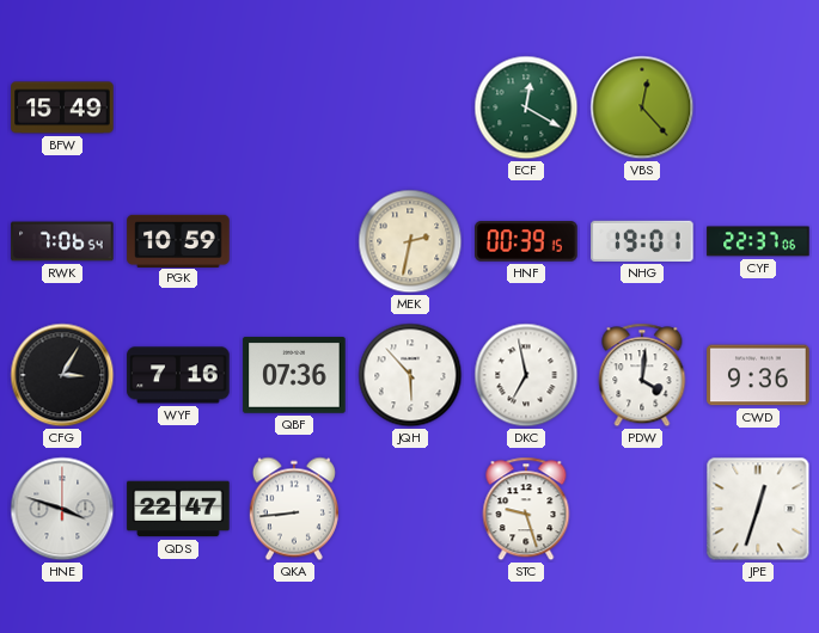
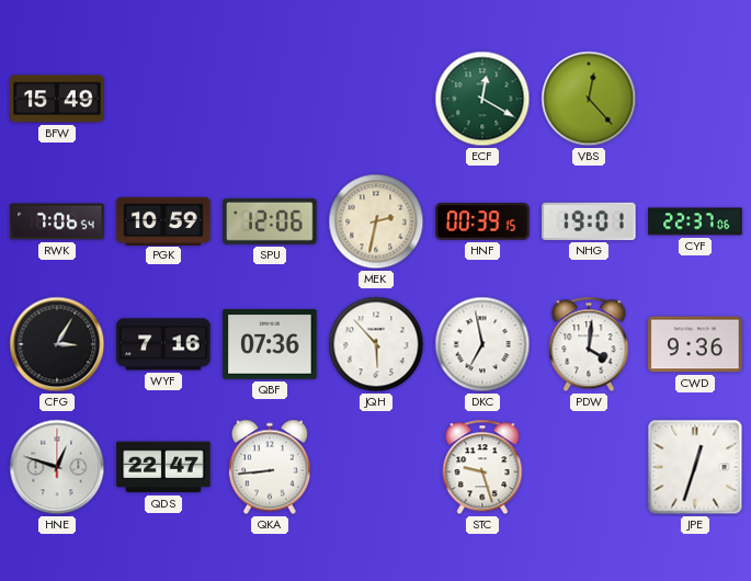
SPU: none -> 12:06 (270, 221)
HNE: 3:48 -> 12:48 (57, 467)
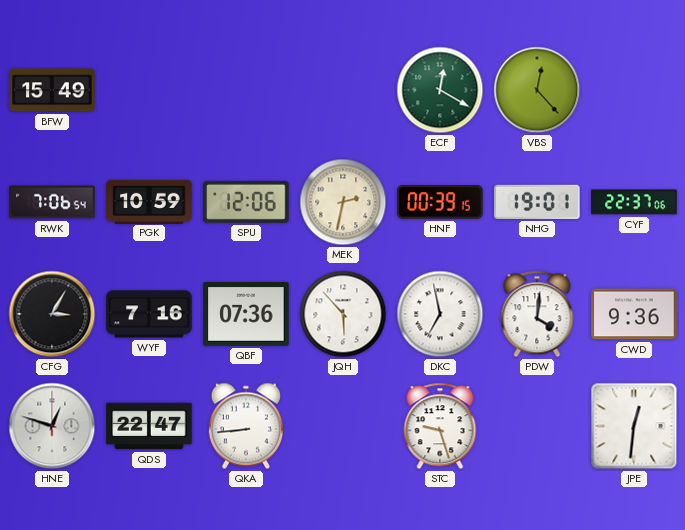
JPE: 12:33 -> 12:31 (634, 426)
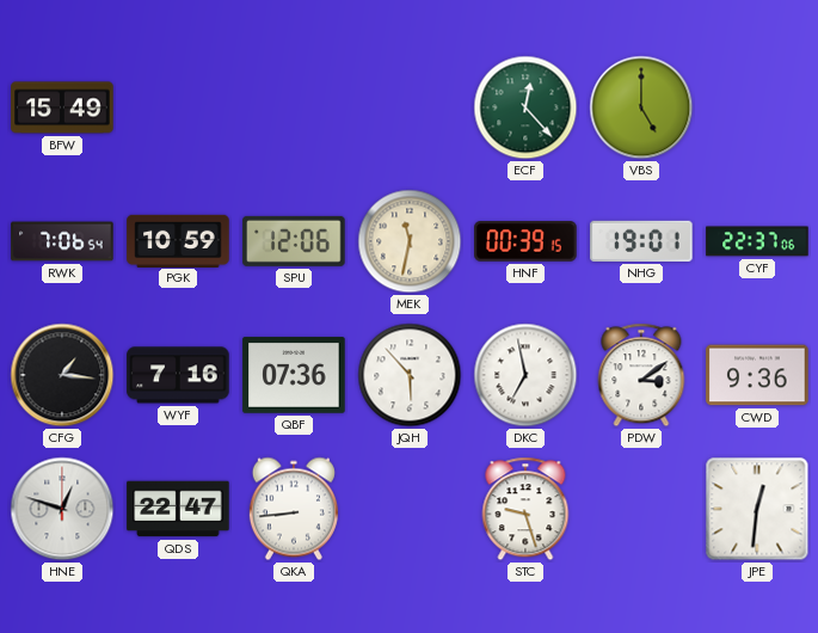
ECF: 12:20 -> 12:23 (525, 107)
VBS: 12:23 -> 5:00 (641, 107)
MEK: 2:32 -> 11:32 (410, 241)
CFG: 3:05 -> 1:16 (62, 375)
PDW: 4:01 -> 3:09 (641, 375)
